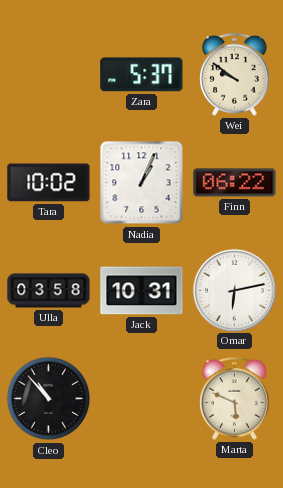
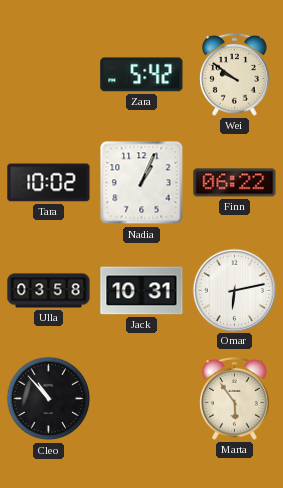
Zara: 5:37 -> 5:42 (142, 75)
Marta: 5:49 -> 5:54 (235, 398)
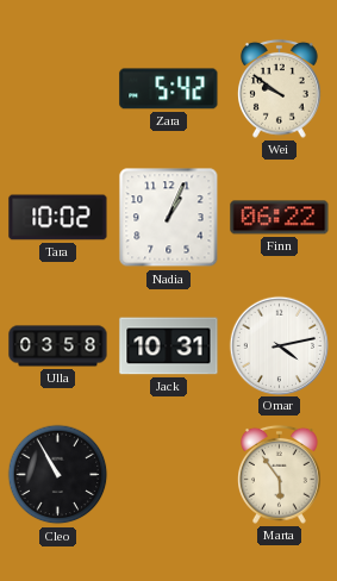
Omar: 6:13 -> 4:13 (279, 345)
Cleo: 10:53 -> 10:55 (58, 475)
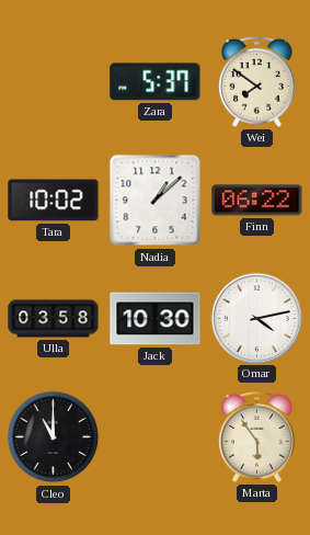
Zara: 5:42 -> 5:37 (156, 82)
Wei: 9:51 -> 7:51 (257, 81)
Nadia: 1:04 -> 1:08 (156, 201)
Jack: 10:31 -> 10:30 (156, 319)
Cleo: 10:55 -> 11:00 (54, 437)
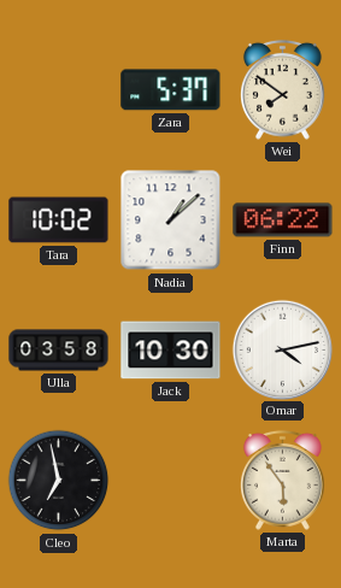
Cleo: 11:00 -> 6:58 (59, 481)
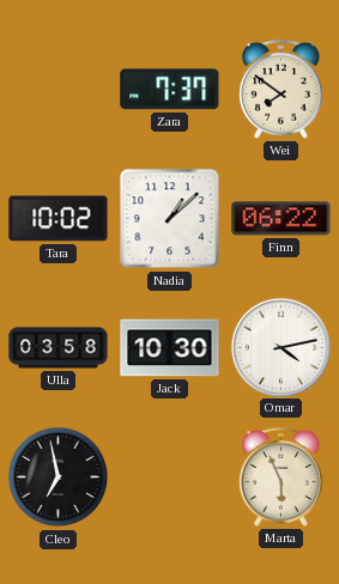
Zara: 5:37 -> 7:37 (170, 90)
Marta: 5:54 -> 5:56 (282, 476)
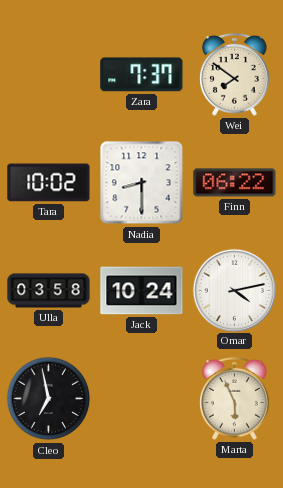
Nadia: 1:08 -> 8:30 (142, 183)
Jack: 10:30 -> 10:24 (142, 291)
